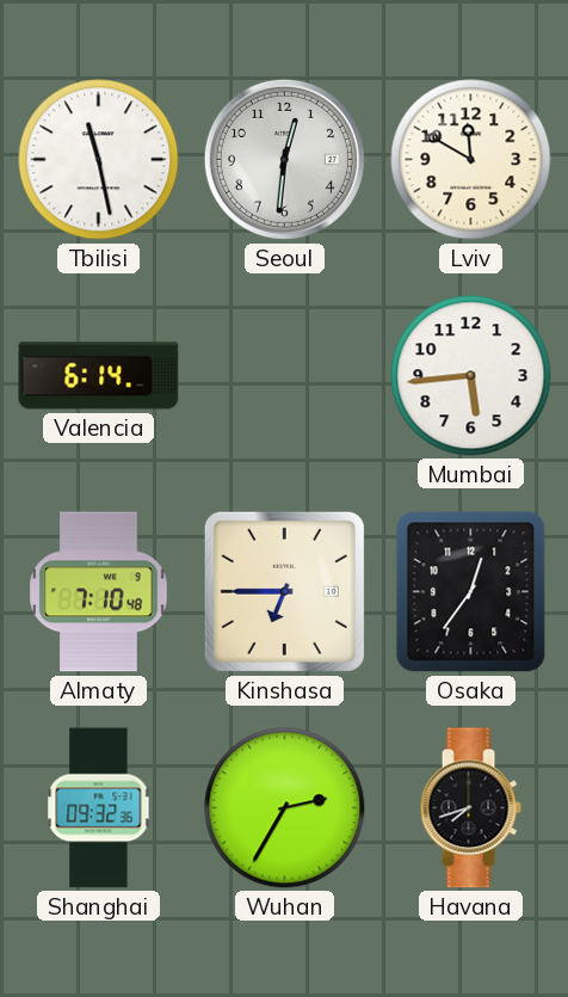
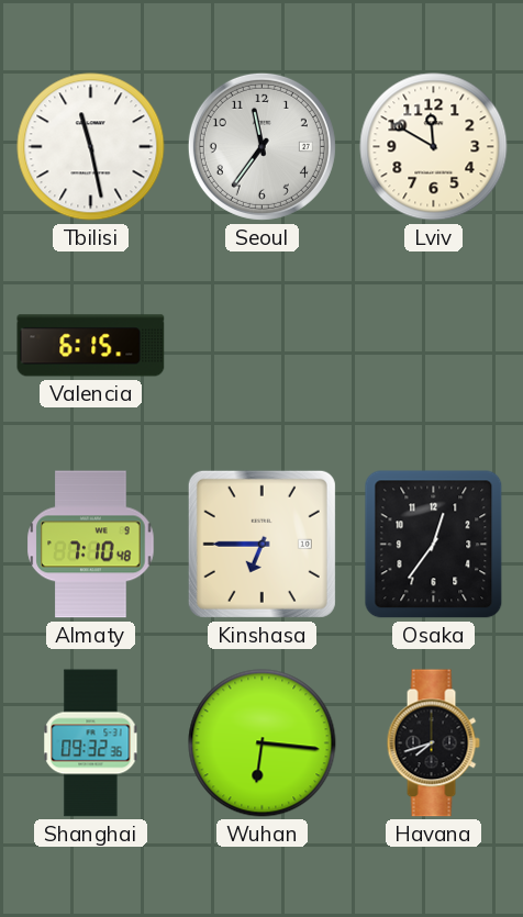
Seoul: 12:31 -> 11:36 (261, 146)
Valencia: 6:14 -> 6:15 (91, 346)
Mumbai: 5:44 -> none (471, 376)
Wuhan: 2:35 -> 6:16 (263, 743)
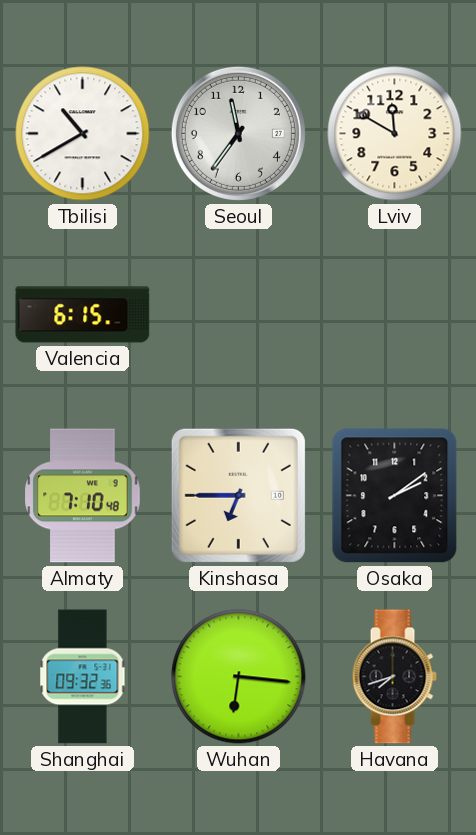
Tbilisi: 11:28 -> 10:40 (83, 134)
Osaka: 12:36 -> 2:09 (395, 496)
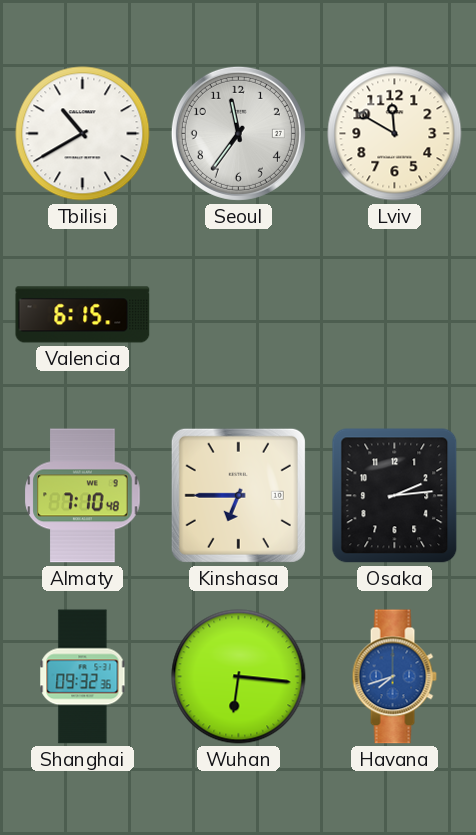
Osaka: 2:09 -> 2:14 (395, 496)
Havana dial: black -> blue (394, 677)
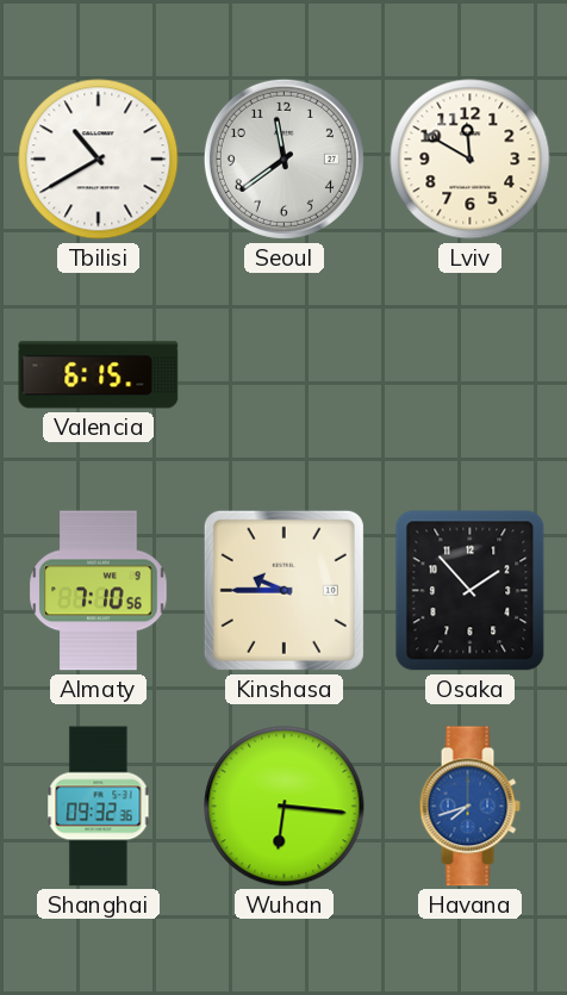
Seoul: 11:36 -> 11:39 (283, 158)
Almaty: 7:10:48 -> 7:10:56 (99, 591)
Kinshasa: 6:45 -> 9:45 (283, 590)
Osaka: 2:14 -> 1:53 (471, 591)
